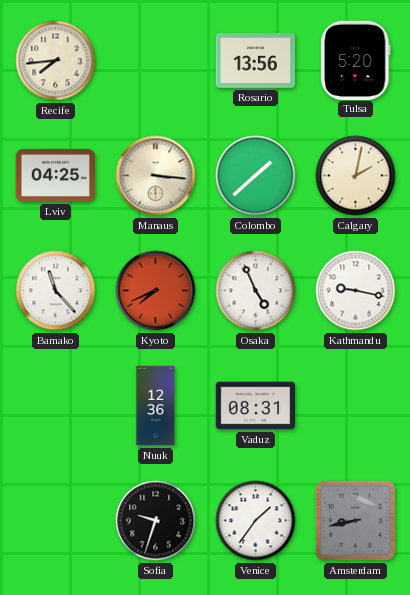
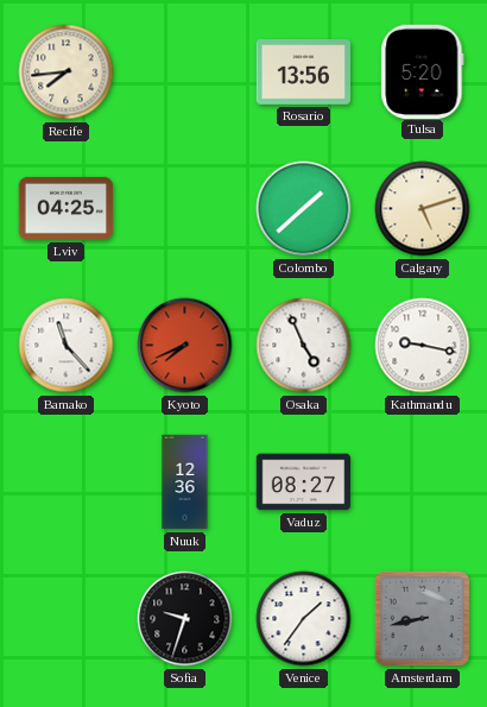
Manaus: 3:16 -> none (156, 176)
Calgary: 2:02 -> 5:12 (423, 209)
Vaduz: 08:31 -> 08:27 (304, 482)
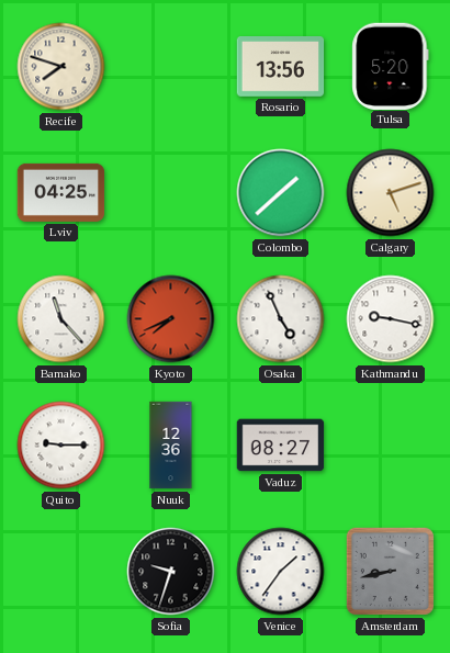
Recife: 7:44 -> 7:48 (61, 67)
Quito: none -> 9:15 (61, 446)
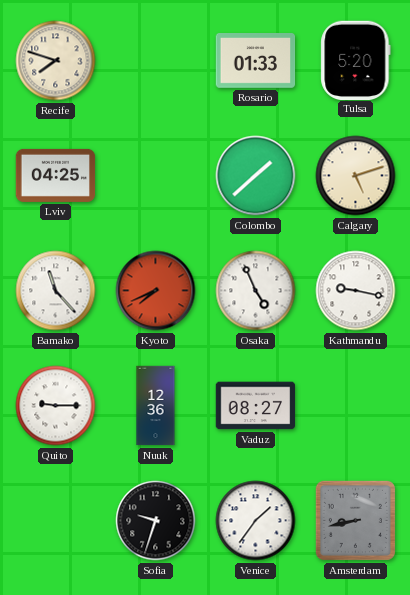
Rosario: 13:56 -> 01:33 (256, 61)
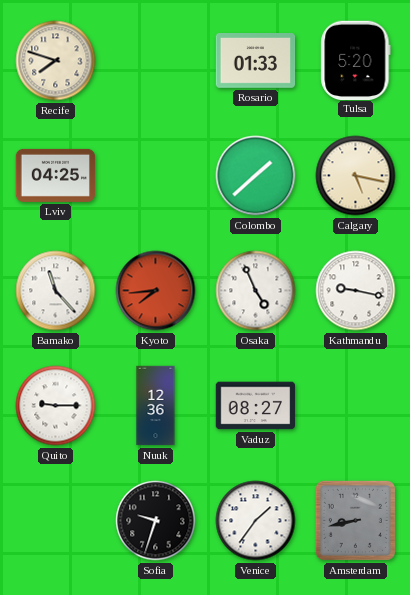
Calgary: 5:12 -> 5:17 (356, 176)
Kyoto: 7:41 -> 7:44 (156, 291)
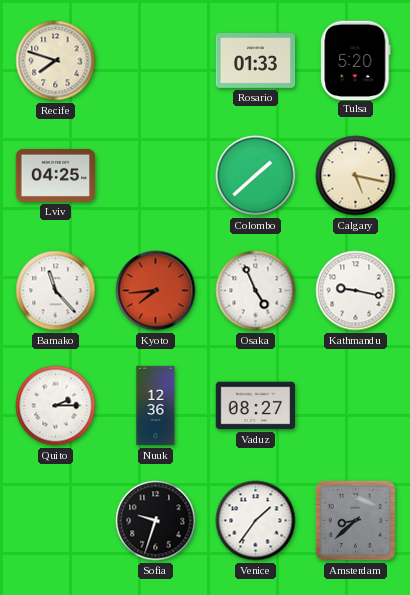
Quito: 9:15 -> 2:15 (56, 406)
Amsterdam: 8:43 -> 8:38 (355, 520)
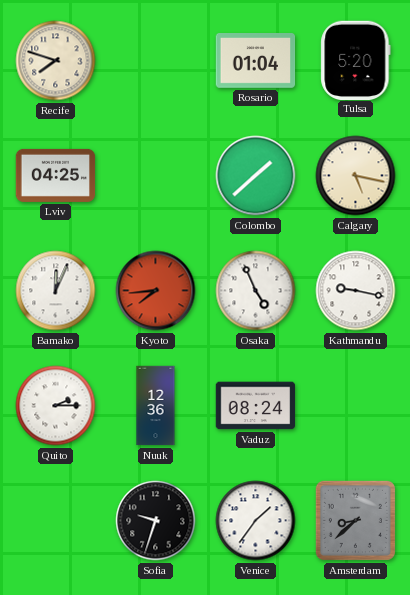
Rosario: 01:33 -> 01:04 (256, 61)
Bamako: 11:23 -> 12:04 (56, 291)
Vaduz: 08:27 -> 08:24 (256, 406)
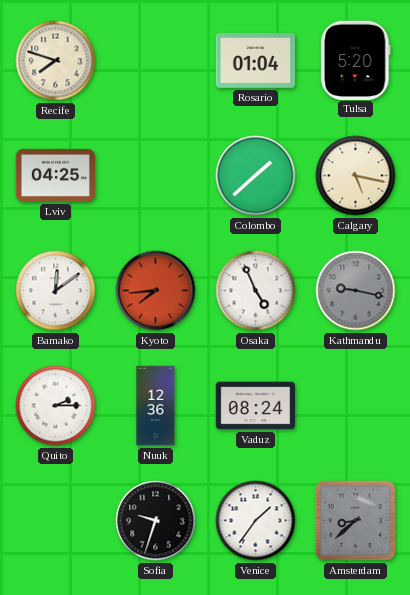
Bamako: 12:04 -> 12:09 (56, 291)
Kathmandu dial: white -> grey (356, 291)
